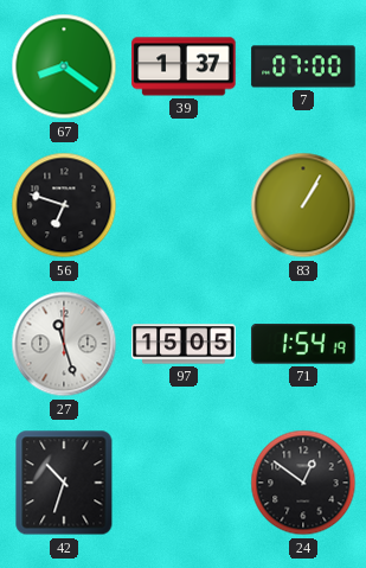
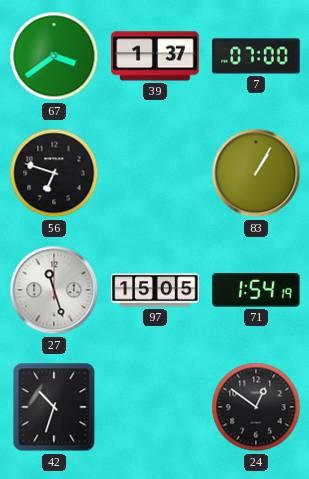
67: 8:21 -> 3:39 (54, 56)
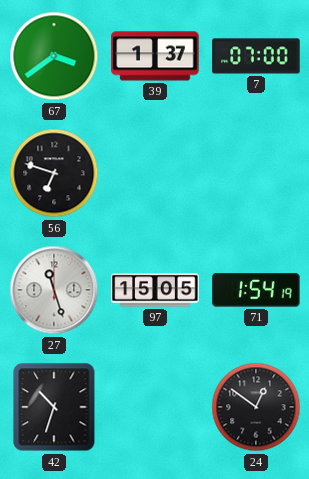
83: 1:05 -> none (256, 173)
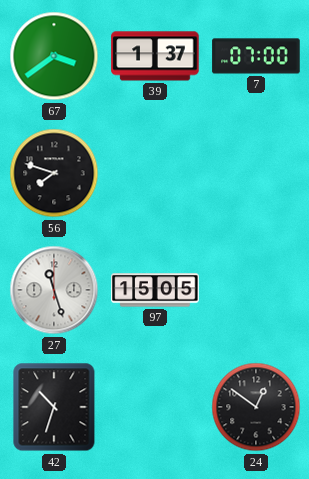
56: 6:48 -> 7:48 (54, 173)
71: 1:54 -> none (256, 290)
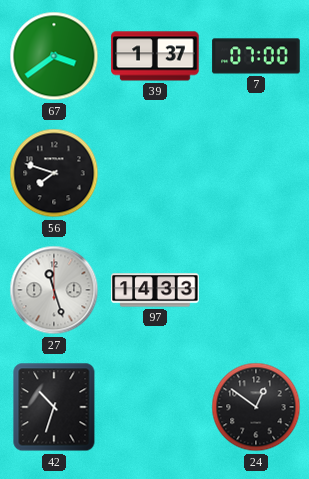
97: 15:05 -> 14:33 (155, 290)
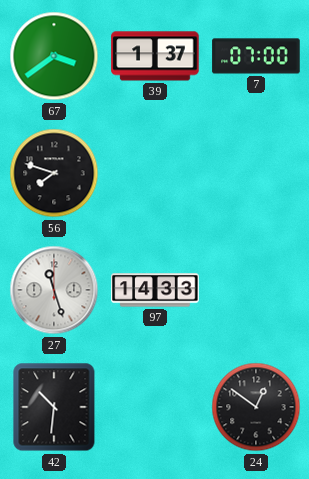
42: 10:33 -> 10:31 (54, 407)
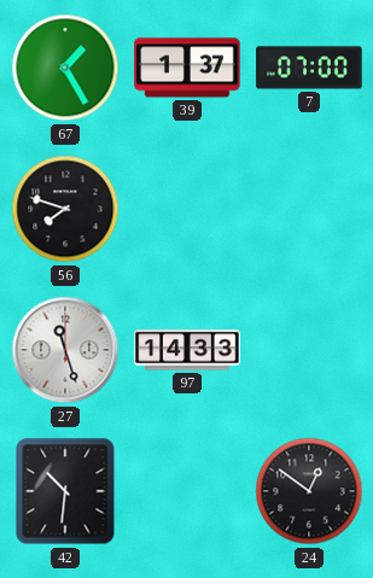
67: 3:39 -> 1:25 (65, 68)
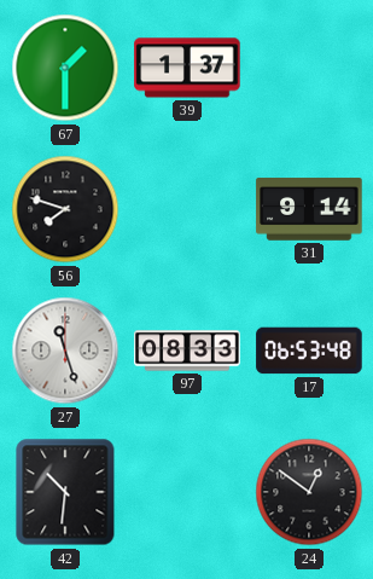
67: 1:25 -> 1:30 (65, 68)
7: 07:00 -> none (309, 68)
31: none -> 9:14 (309, 209)
97: 14:33 -> 08:33 (187, 351)
17: none -> 06:53 (309, 351)
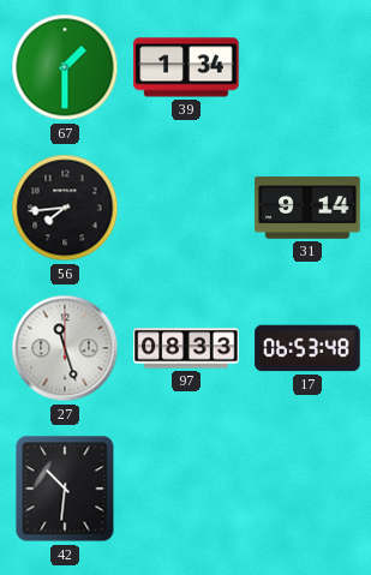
39: 1:37 -> 1:34 (186, 67)
56: 7:48 -> 7:44 (65, 208)
24: 12:51 -> none (309, 492)
